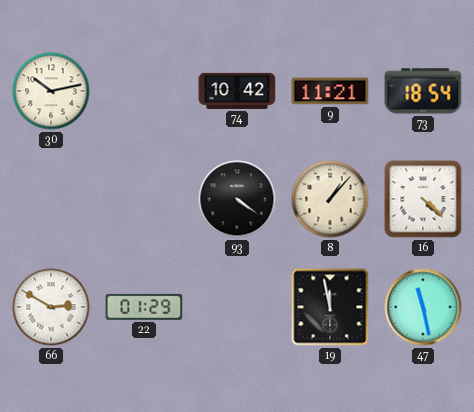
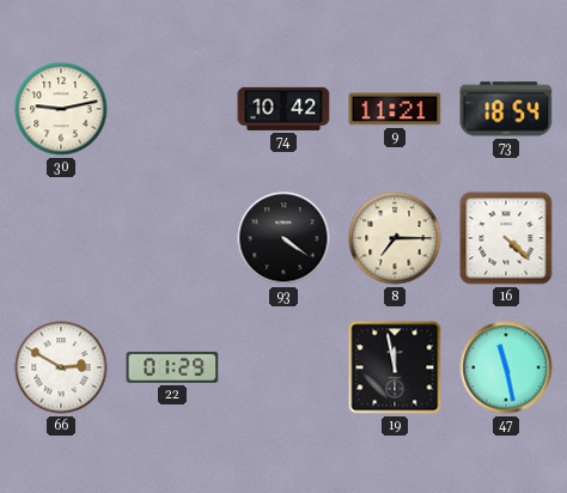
30: 10:13 -> 9:13 (61, 109)
8: 1:07 -> 7:15 (395, 238)
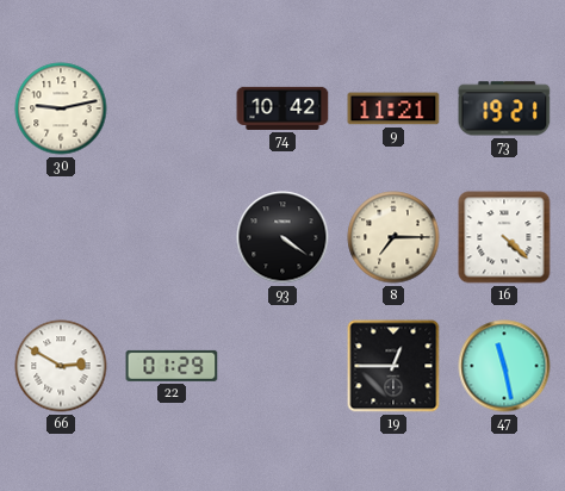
73: 18:54 -> 19:21 (504, 108)
19: 11:58 -> 12:45 (393, 366)
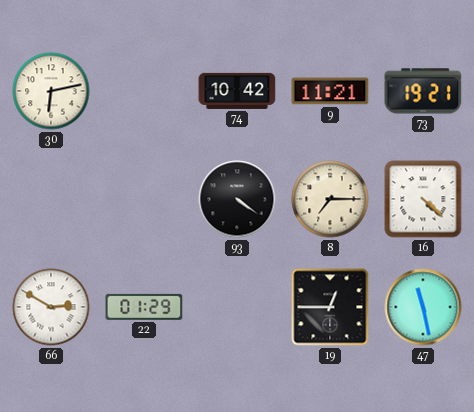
30: 9:13 -> 6:13 (51, 91)
